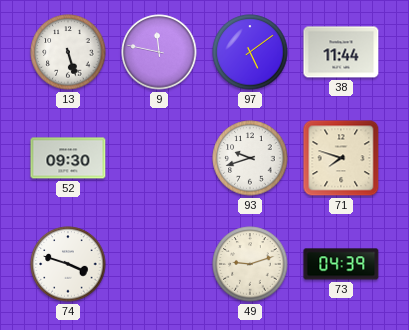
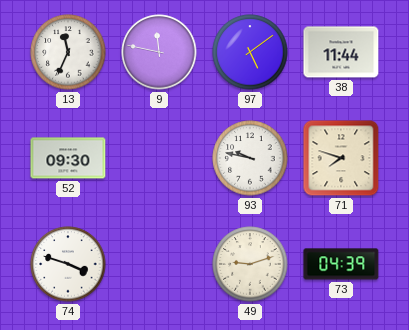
13: 5:27 -> 11:34 (68, 52)
93: 9:42 -> 9:47 (250, 158)
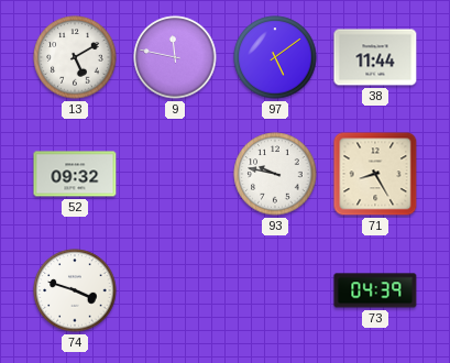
13: 11:34 -> 5:10 (75, 57)
52: 09:30 -> 09:32 (75, 174)
71: 7:48 -> 8:25 (375, 174)
49: 9:12 -> none (250, 264)
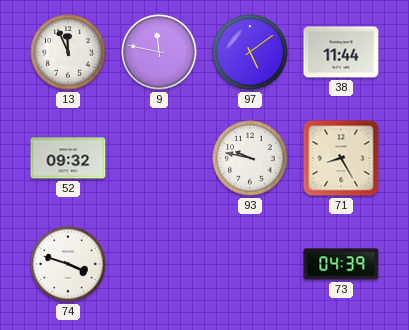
13: 5:10 -> 11:56 (68, 52)
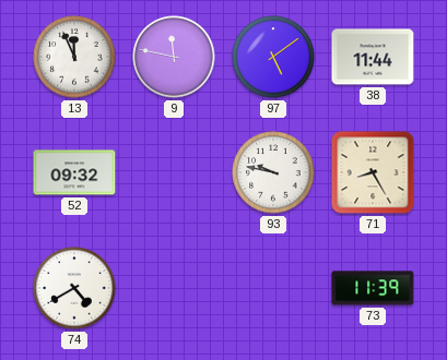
74: 3:48 -> 4:40 (74, 288)
73: 04:39 -> 11:39 (373, 288)
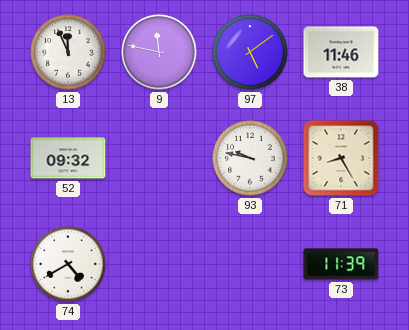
38: 11:44 -> 11:46 (341, 52)
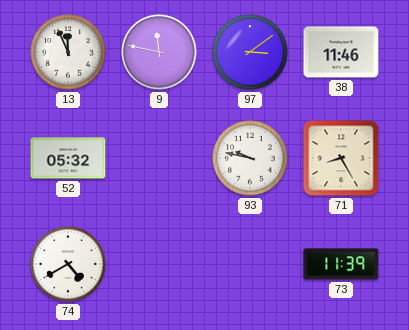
97: 5:09 -> 3:09 (250, 52)
52: 09:32 -> 05:32 (68, 158)
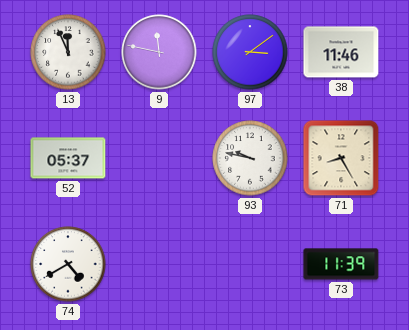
52: 05:32 -> 05:37 (68, 158)
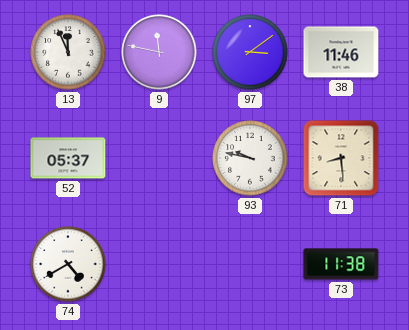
71: 8:25 -> 8:29 (341, 158)
73: 11:39 -> 11:38 (341, 264)
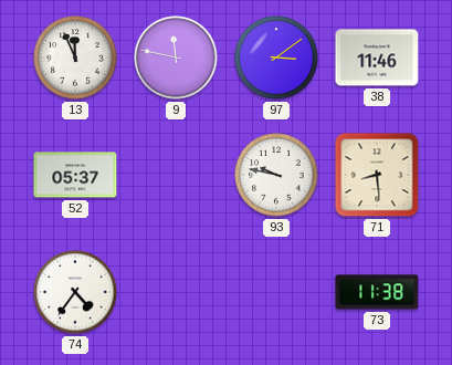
74: 4:40 -> 4:36 (75, 292)
